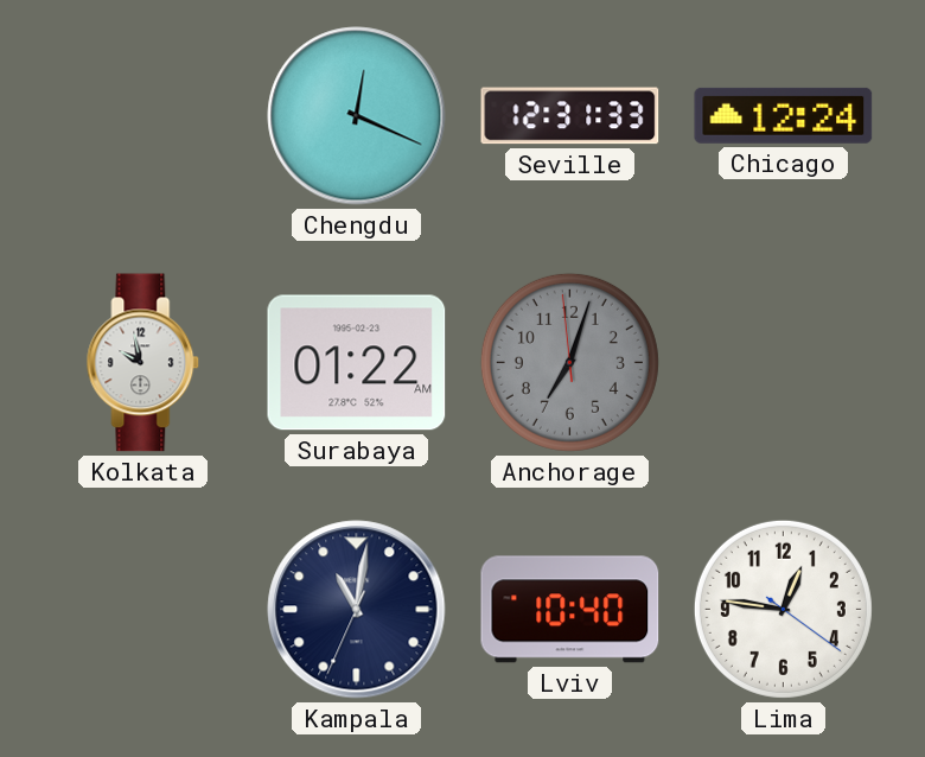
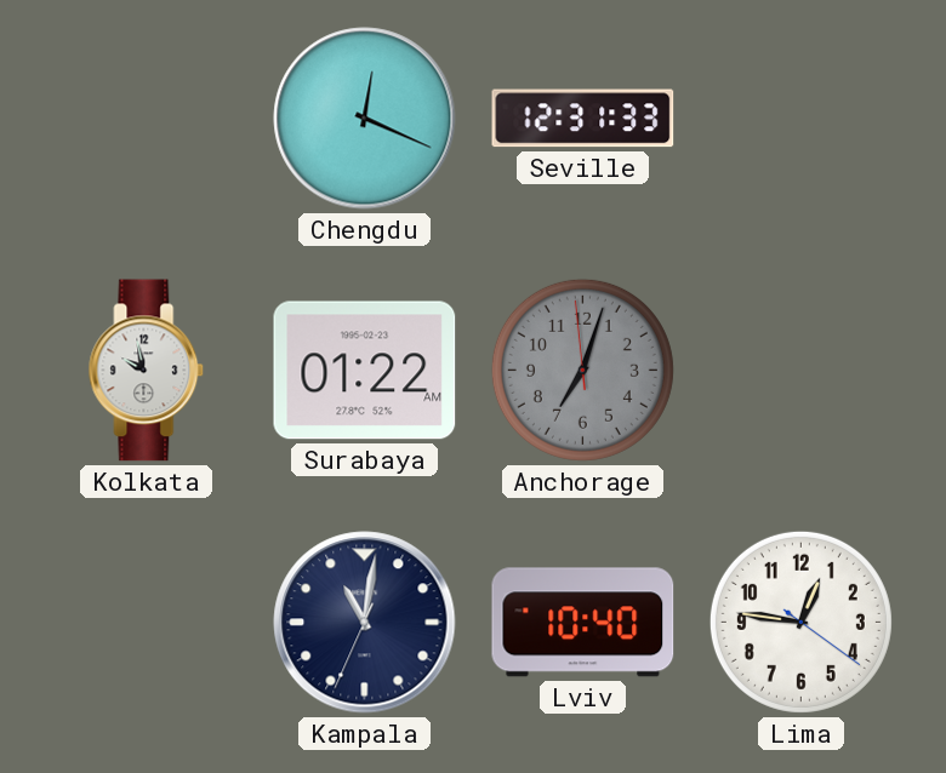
Chicago: 12:24 -> none (784, 115)
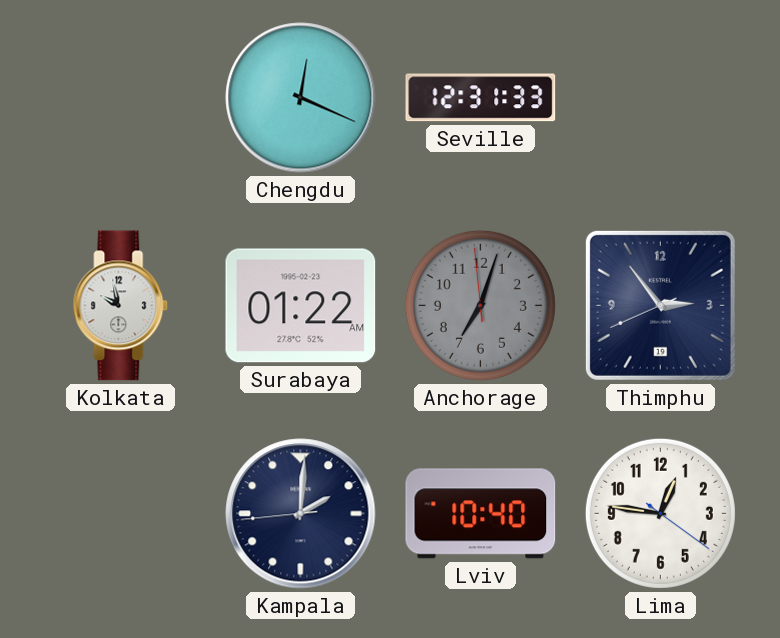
Thimphu: none -> 2:53 (660, 305)
Kampala: 11:01 -> 2:00 (301, 514)
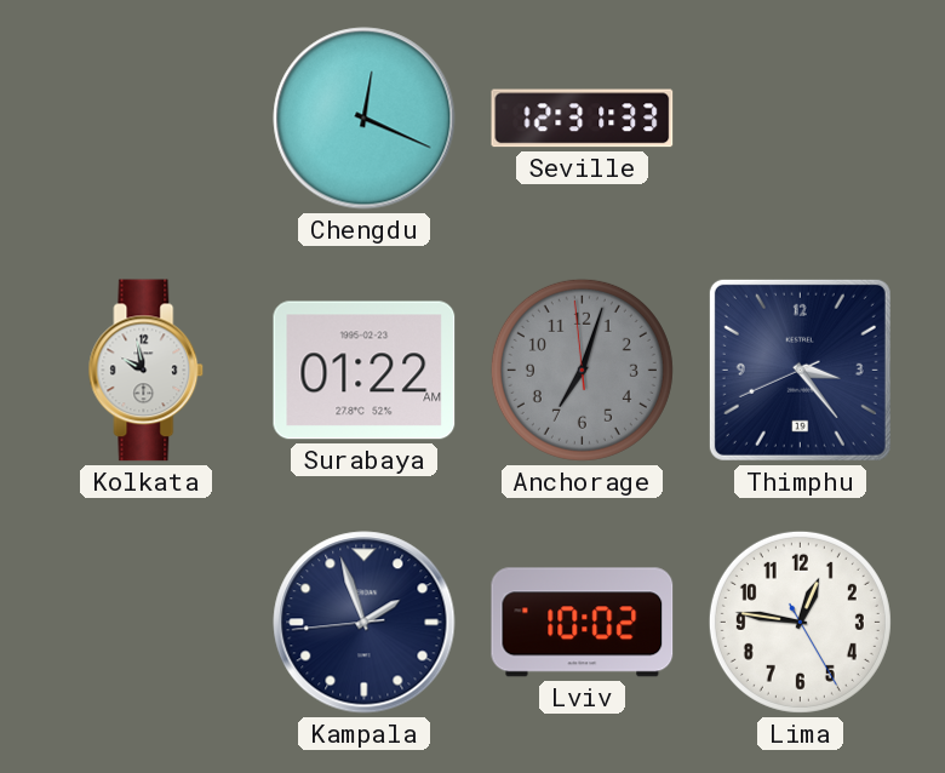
Thimphu: 2:53 -> 3:23 (800, 370)
Kampala: 2:00 -> 1:56 (365, 623)
Lviv: 10:40 -> 10:02 (583, 623)
Lima: 12:46:21 -> 12:46:25 (800, 622)
